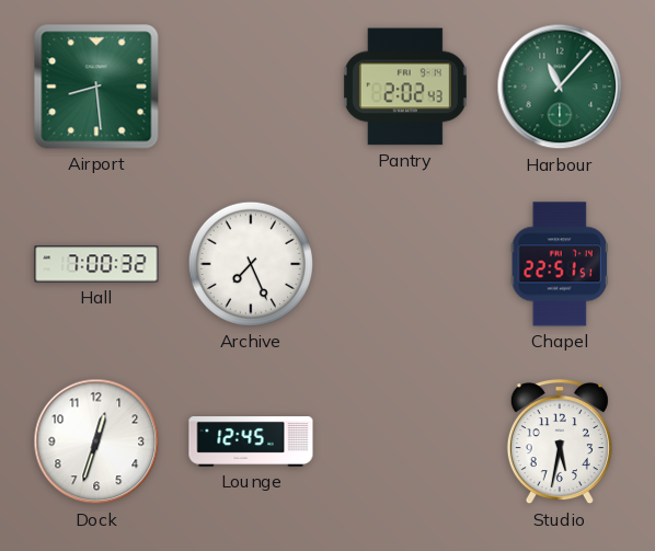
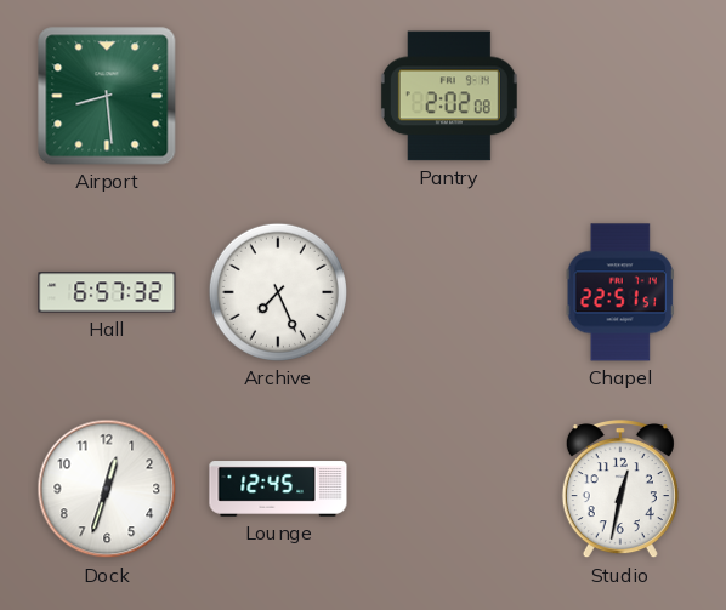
Pantry: 2:02:43 -> 2:02:08 (449, 96)
Harbour: 11:07 -> none (560, 87)
Hall: 7:00 -> 6:57 (107, 292)
Studio: 5:32 -> 12:32 (620, 490)
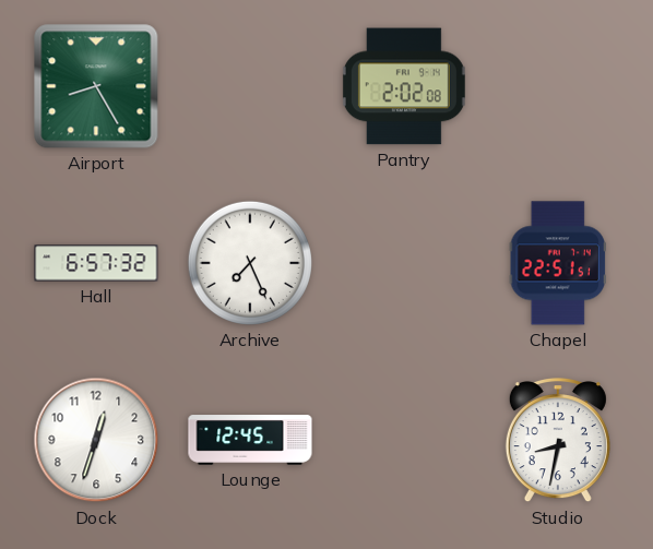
Airport: 8:29 -> 8:25 (96, 86)
Studio: 12:32 -> 8:32 (558, 441)
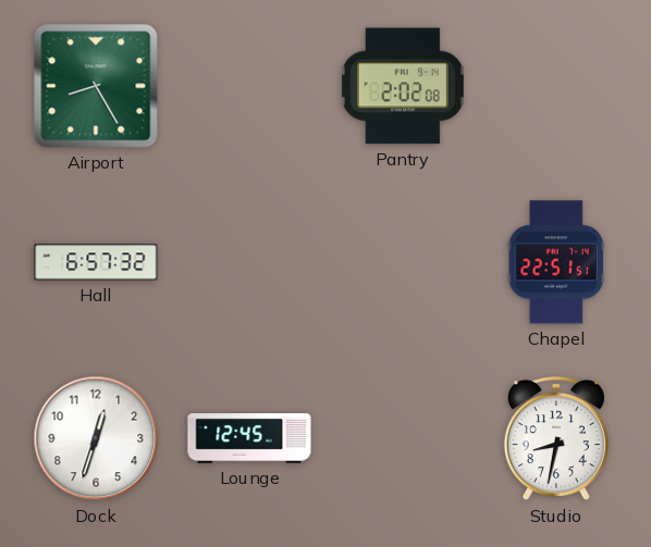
Archive: 7:26 -> none (250, 263)
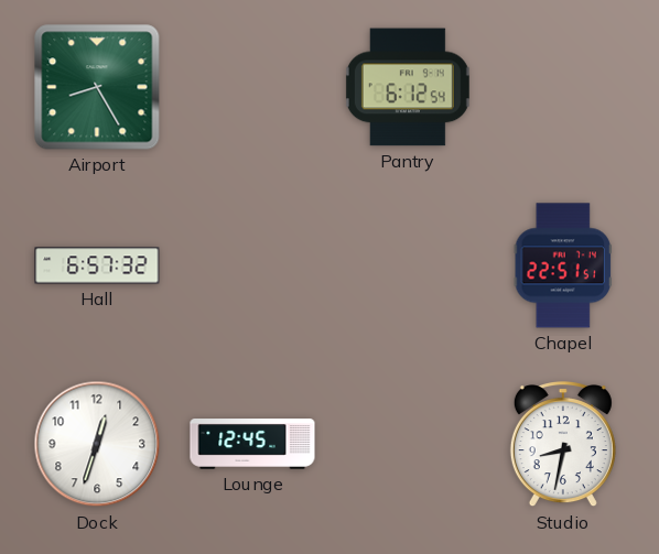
Pantry: 2:02 -> 6:12 (408, 87)
